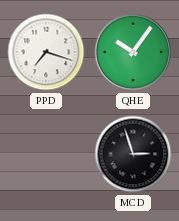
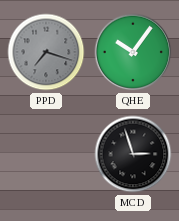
PPD dial: white -> grey (46, 52)
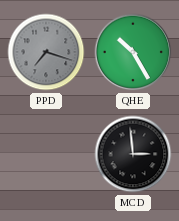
QHE: 10:06 -> 10:25 (133, 52)
MCD: 2:57 -> 2:59 (133, 154)
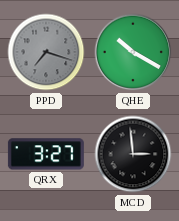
QHE: 10:25 -> 10:20 (133, 52)
QRX: none -> 3:27 (46, 154)
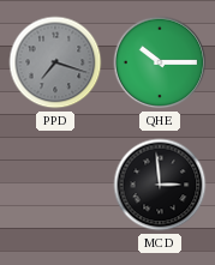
QHE: 10:20 -> 10:15 (160, 62)
QRX: 3:27 -> none (46, 154)
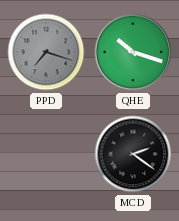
QHE: 10:15 -> 10:18 (133, 52)
MCD: 2:59 -> 2:21 (133, 154)
